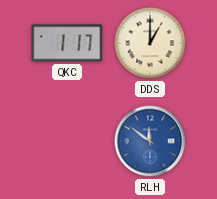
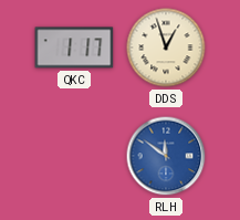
DDS: 1:00 -> 12:57 (166, 48)
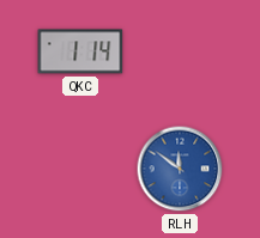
QKC: 1:17 -> 1:14 (80, 51)
DDS: 12:57 -> none (166, 48)
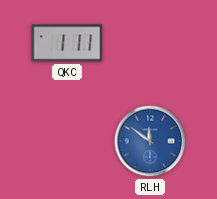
QKC: 1:14 -> 1:11 (67, 43)
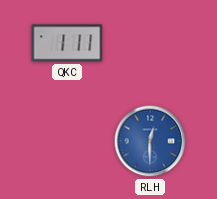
RLH: 11:51 -> 12:30 (150, 141)
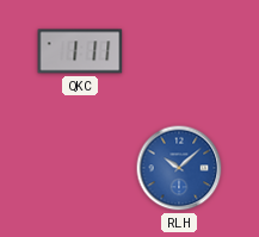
RLH: 12:30 -> 10:08 (179, 168)
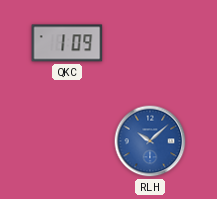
QKC: 1:11 -> 1:09 (67, 43)
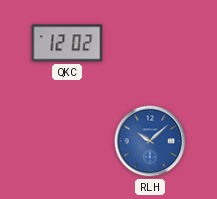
QKC: 1:09 -> 12:02 (67, 43)
